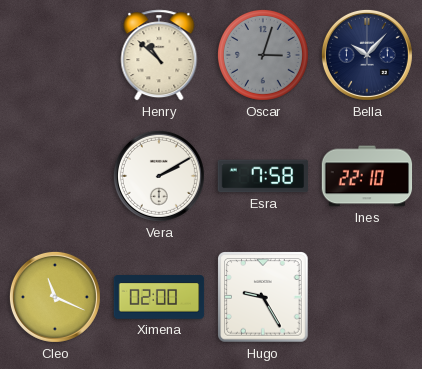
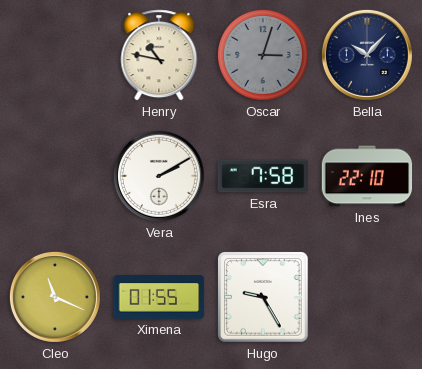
Henry: 10:52 -> 10:47 (159, 55)
Ximena: 02:00 -> 01:55 (159, 297)
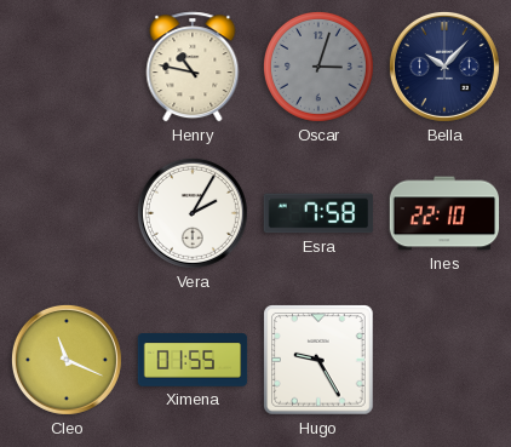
Vera: 2:10 -> 2:05 (193, 213)
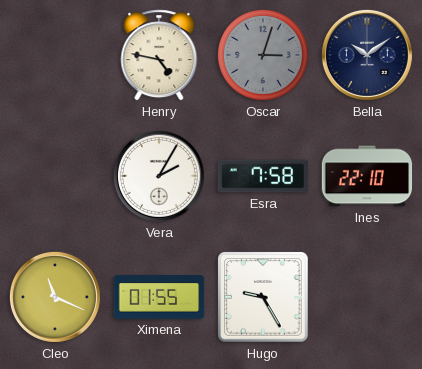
Henry: 10:47 -> 4:47 (159, 55)
Bella: 10:07 -> 10:09 (367, 55)
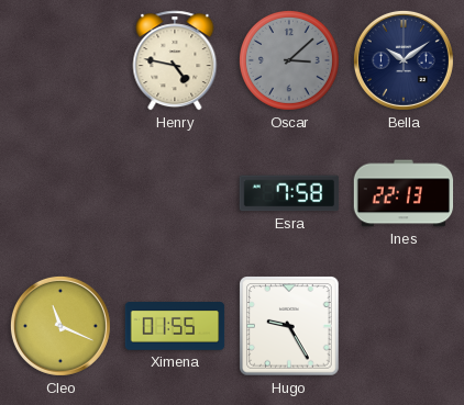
Oscar: 3:03 -> 3:08 (289, 60)
Vera: 2:05 -> none (159, 176)
Ines: 22:10 -> 22:13 (404, 193)
